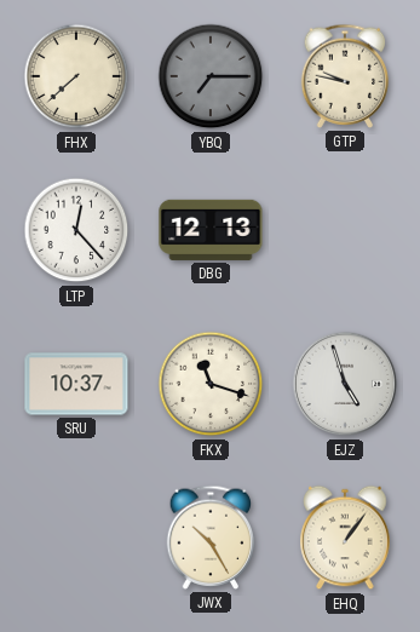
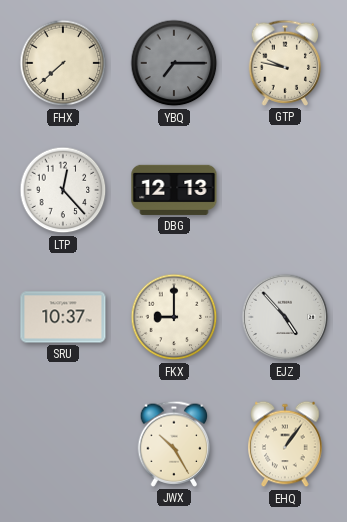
FKX: 11:18 -> 9:00 (174, 317)
EJZ: 4:57 -> 4:53 (285, 317)
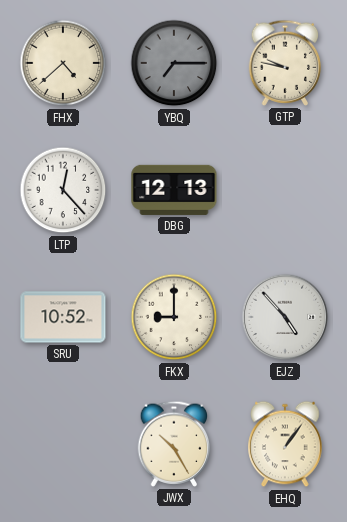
FHX: 7:38 -> 4:38 (63, 63)
SRU: 10:37 -> 10:52 (63, 317)
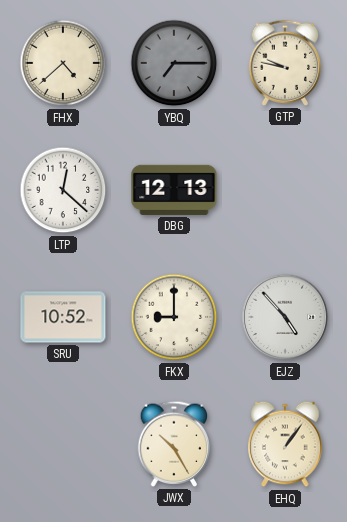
LTP: 12:23 -> 12:22 (63, 190)
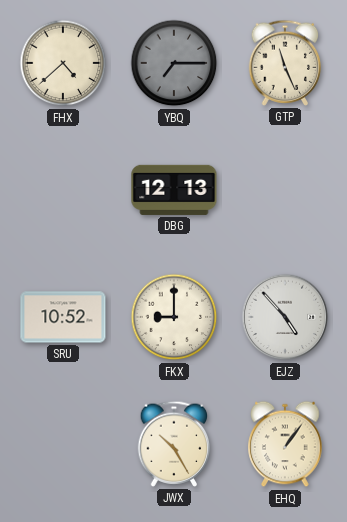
GTP: 9:47 -> 11:26 (285, 63)
LTP: 12:22 -> none (63, 190)
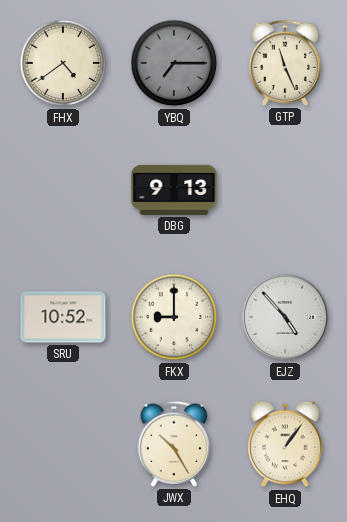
FHX: 4:38 -> 4:39 (63, 63)
DBG: 12:13 -> 9:13 (174, 190)
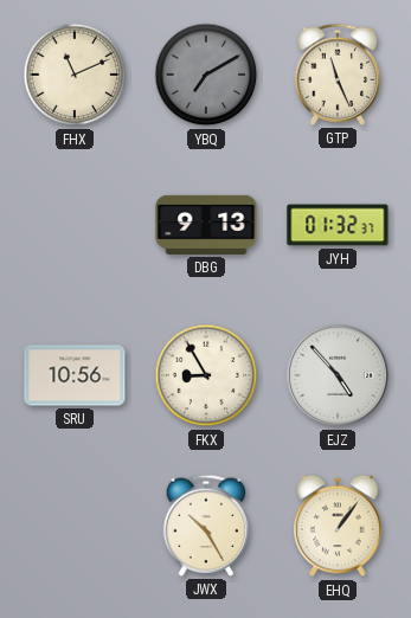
FHX: 4:39 -> 11:11 (75, 75)
YBQ: 7:15 -> 7:10 (206, 75)
JYH: none -> 01:32 (338, 225)
SRU: 10:52 -> 10:56 (75, 375)
FKX: 9:00 -> 8:55 (206, 375)
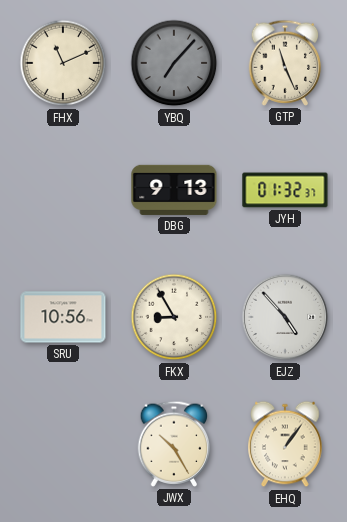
YBQ: 7:10 -> 7:07 (174, 63)
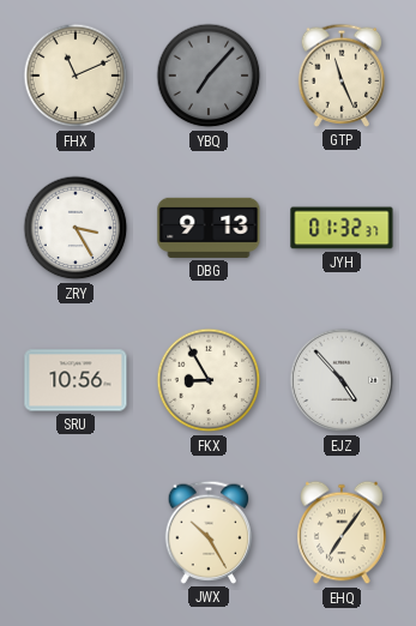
ZRY: none -> 3:25 (76, 228)
EHQ: 1:06 -> 7:06 (342, 532)
